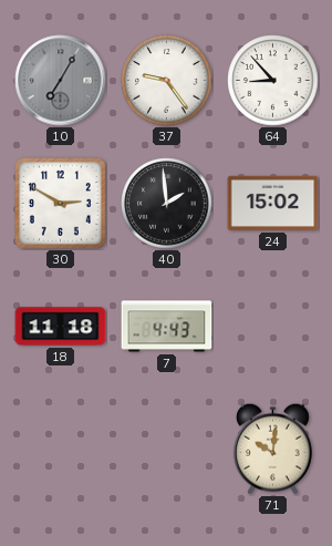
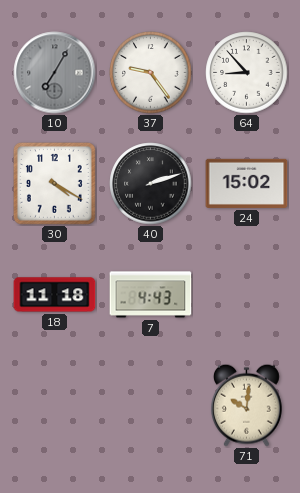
30: 2:50 -> 4:20 (55, 184)
40: 1:59 -> 2:12 (151, 184)
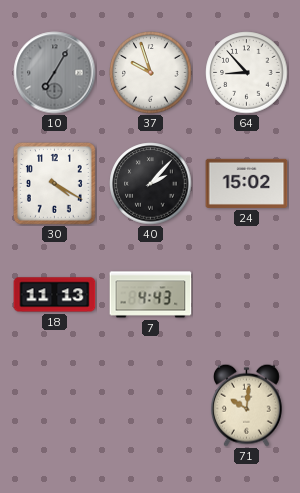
37: 9:24 -> 9:57 (151, 73)
40: 2:12 -> 2:07 (151, 184)
18: 11:18 -> 11:13 (55, 295)
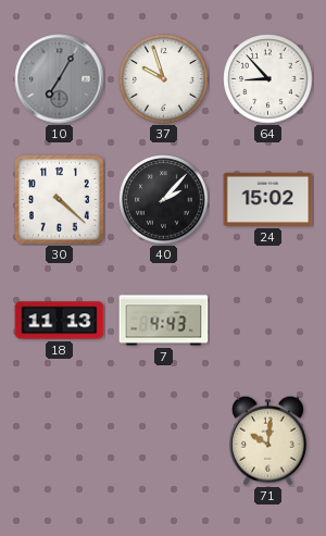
30: 4:20 -> 4:22 (60, 200)
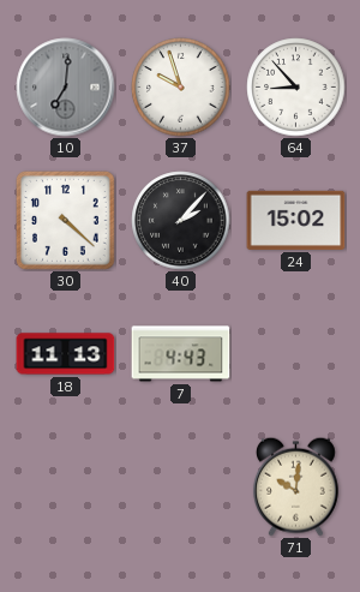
10: 7:05 -> 7:01 (66, 88)
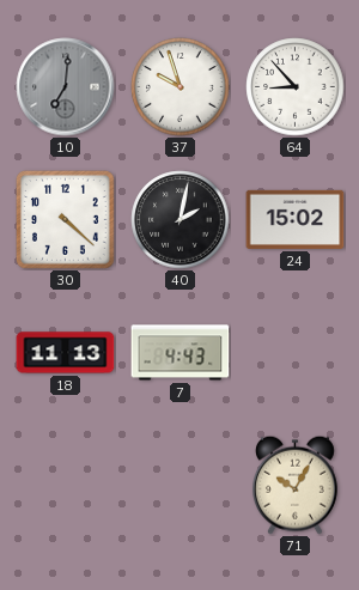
40: 2:07 -> 2:02 (181, 220)
71: 10:01 -> 10:05 (294, 485)
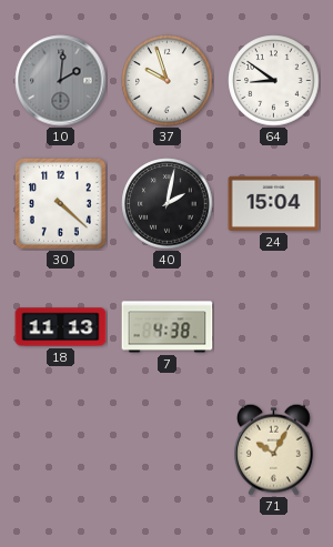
10: 7:01 -> 2:01 (61, 81)
64: 8:53 -> 8:51 (274, 81)
24: 15:02 -> 15:04 (274, 203)
7: 4:43 -> 4:38 (168, 327)
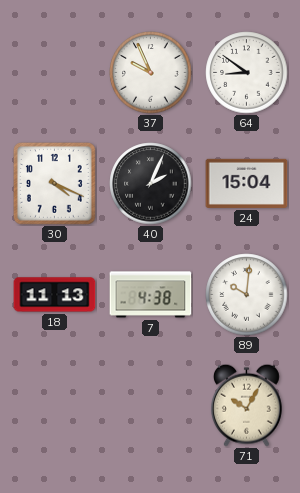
10: 2:01 -> none (61, 81)
37: 9:57 -> 9:56 (151, 73)
30: 4:22 -> 4:19 (55, 184)
40: 2:02 -> 2:04 (151, 184)
89: none -> 10:01 (247, 295)
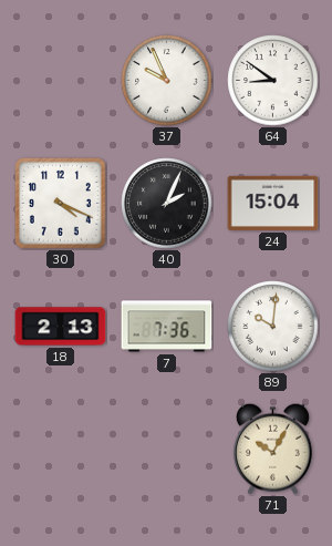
18: 11:13 -> 2:13 (61, 327)
7: 4:38 -> 7:36 (167, 327)
